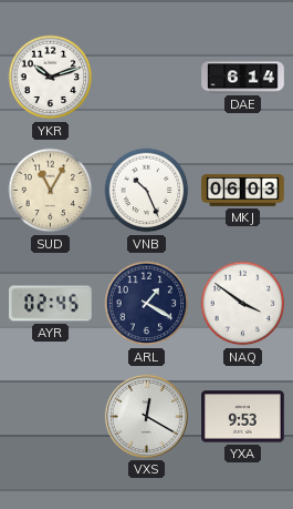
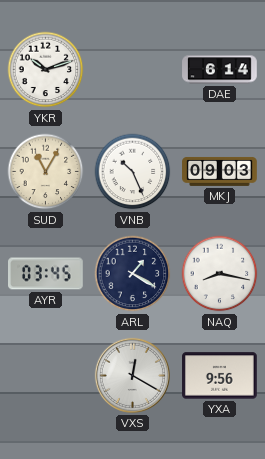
MKJ: 06:03 -> 09:03 (220, 171)
AYR: 02:45 -> 03:45 (46, 274)
NAQ: 3:51 -> 8:17 (220, 274)
YXA: 9:53 -> 9:56 (220, 376)
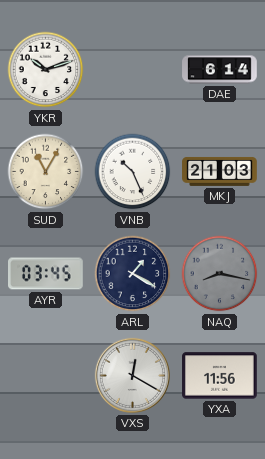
MKJ: 09:03 -> 21:03 (220, 171)
NAQ dial: white -> grey (220, 274)
YXA: 9:56 -> 11:56 (220, 376)
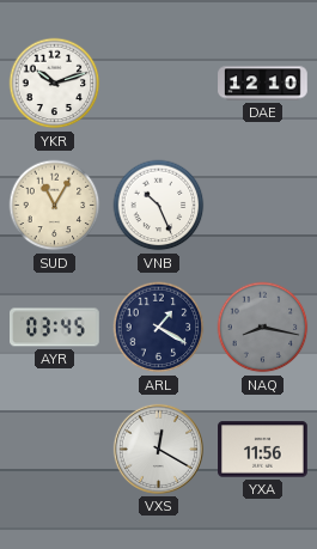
DAE: 6:14 -> 12:10 (263, 84)
MKJ: 21:03 -> none (220, 171)
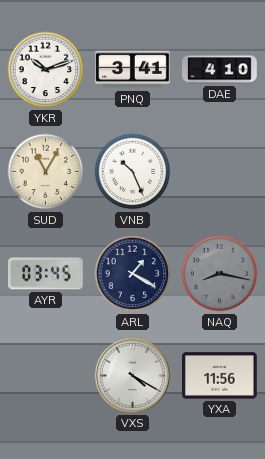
PNQ: none -> 3:41 (133, 70)
DAE: 12:10 -> 4:10 (220, 70)
VXS: 12:20 -> 4:20 (132, 375)
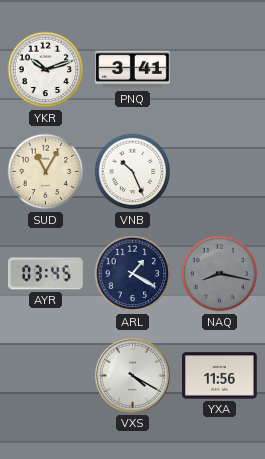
DAE: 4:10 -> none (220, 70)
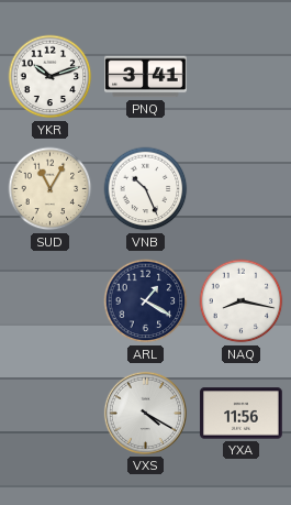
AYR: 03:45 -> none (46, 274)
NAQ dial: grey -> white (242, 301)
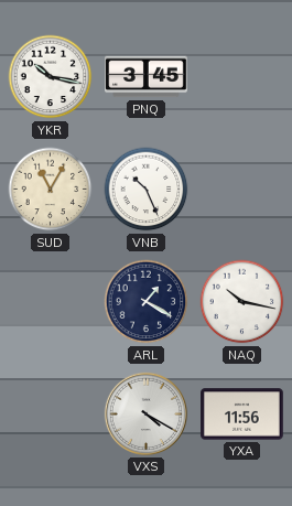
YKR: 10:12 -> 10:17 (51, 77)
PNQ: 3:41 -> 3:45 (147, 77)
NAQ: 8:17 -> 10:17 (242, 302)
